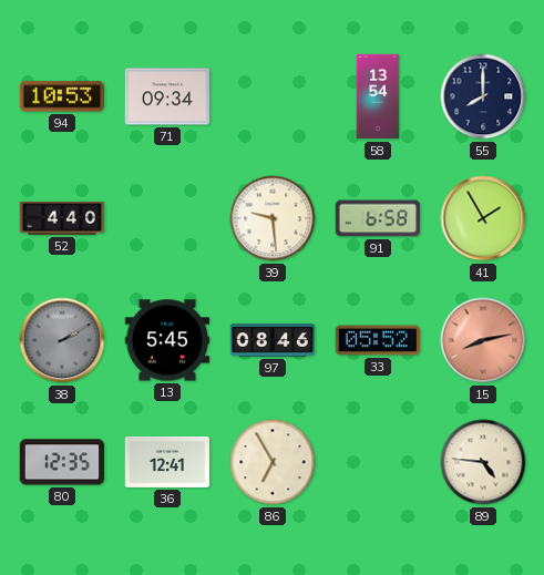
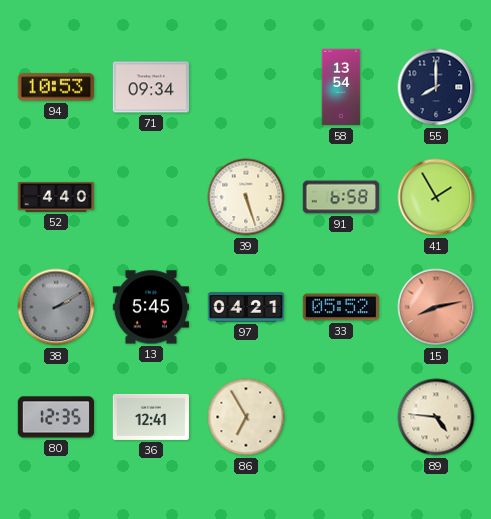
39: 9:29 -> 5:27 (246, 197)
97: 08:46 -> 04:21 (246, 307)
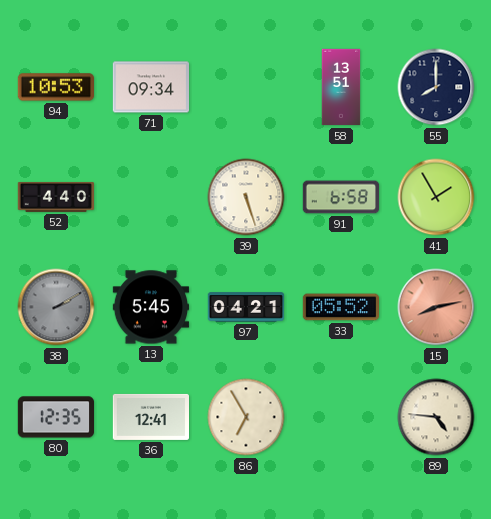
58: 13:54 -> 13:51 (341, 87)
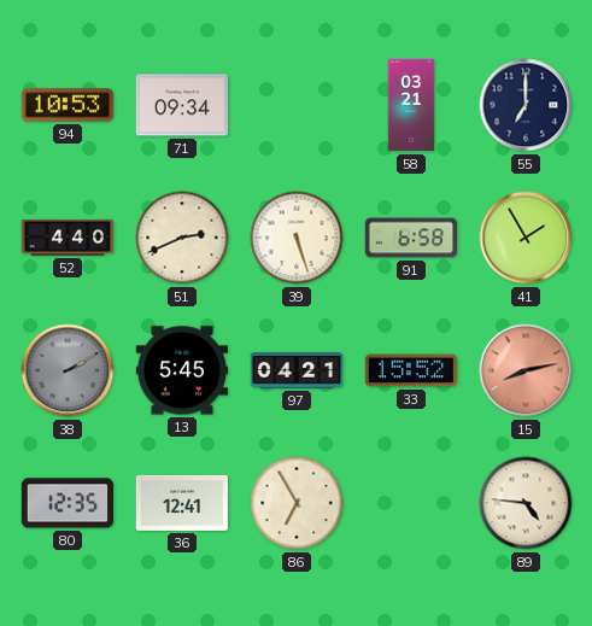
58: 13:51 -> 03:21 (411, 105)
55: 8:00 -> 7:00 (526, 105)
51: none -> 2:41 (182, 238)
33: 05:52 -> 15:52 (410, 370)
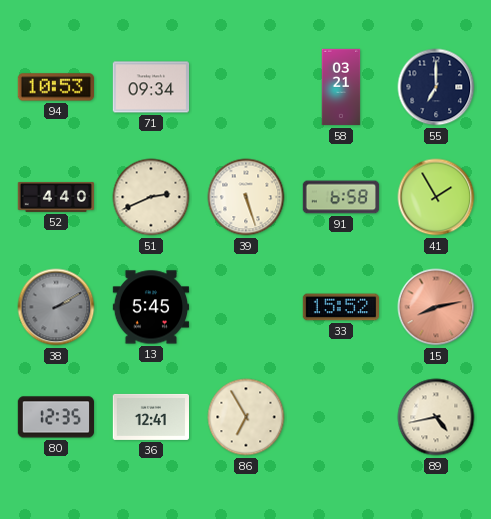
97: 04:21 -> none (297, 370)
89: 4:46 -> 4:43 (436, 417)
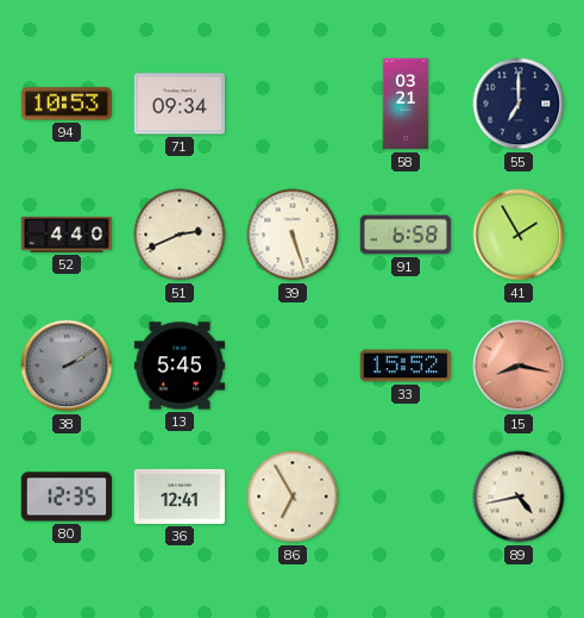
15: 8:13 -> 8:17 (519, 366)
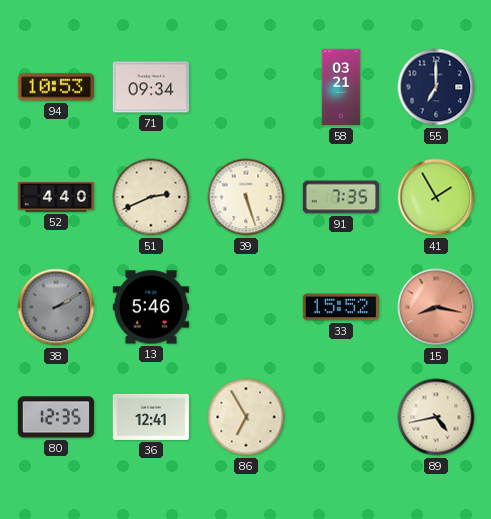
91: 6:58 -> 7:35 (341, 197)
13: 5:45 -> 5:46 (150, 307)
